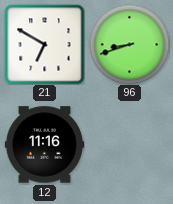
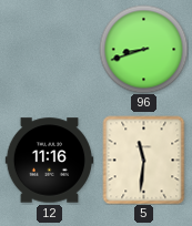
21: 6:50 -> none (44, 44)
5: none -> 11:31 (144, 160)
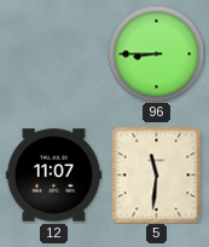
96: 8:42 -> 8:45 (156, 53)
12: 11:16 -> 11:07 (53, 176)
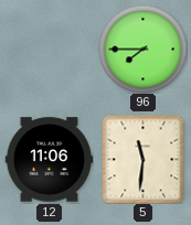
96: 8:45 -> 7:45 (142, 49)
12: 11:07 -> 11:06 (49, 160)
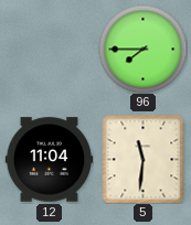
12: 11:06 -> 11:04 (49, 160)
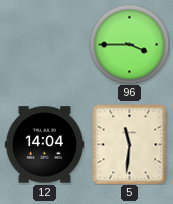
96: 7:45 -> 3:45 (129, 44)
12: 11:04 -> 14:04 (44, 145)
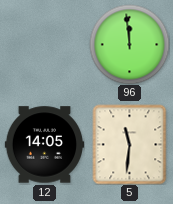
96: 3:45 -> 11:59 (129, 44)
12: 14:04 -> 14:05 (44, 145)
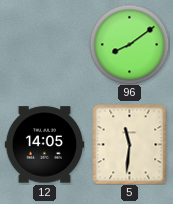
96: 11:59 -> 8:09 (129, 44)
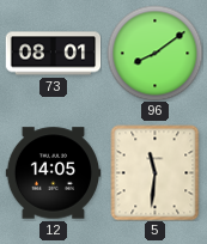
73: none -> 08:01 (53, 54)
